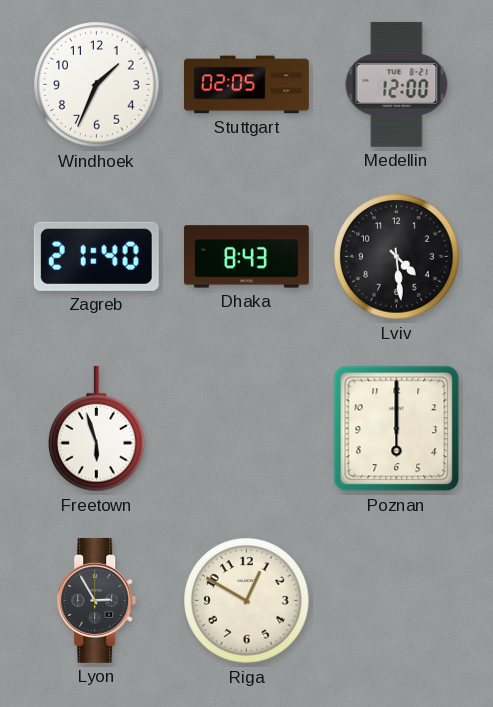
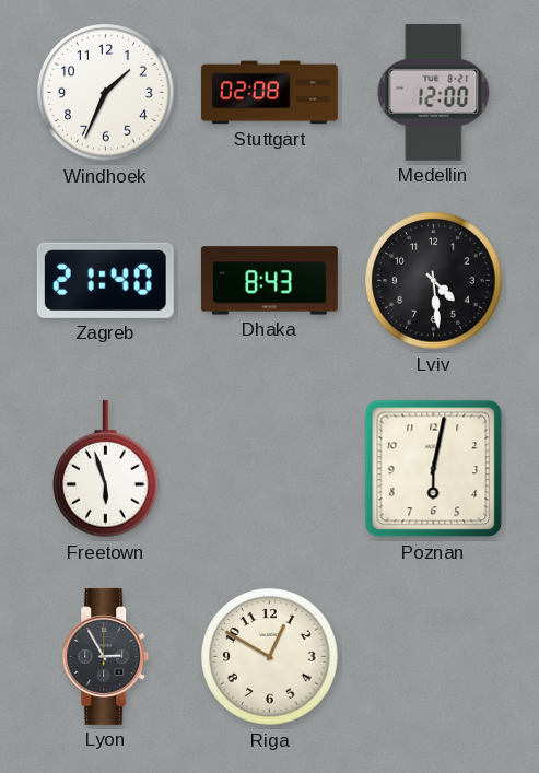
Stuttgart: 02:05 -> 02:08 (269, 93)
Poznan: 6:00 -> 6:02 (434, 469)
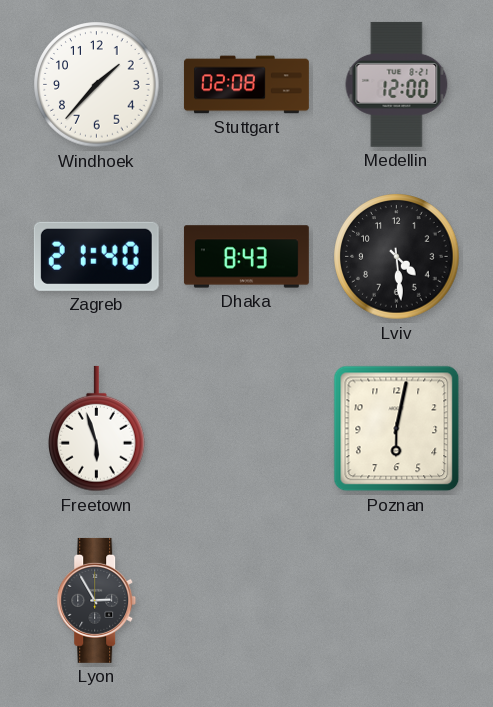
Windhoek: 1:34 -> 1:37 (97, 85)
Riga: 12:50 -> none (270, 657)
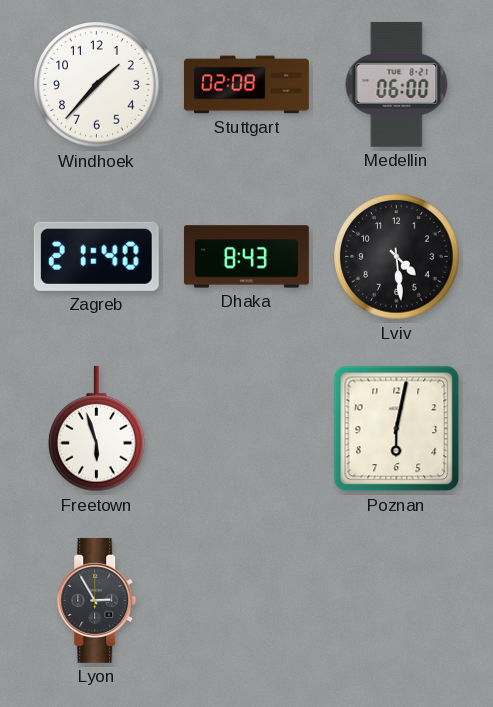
Medellin: 12:00 -> 06:00 (397, 84)
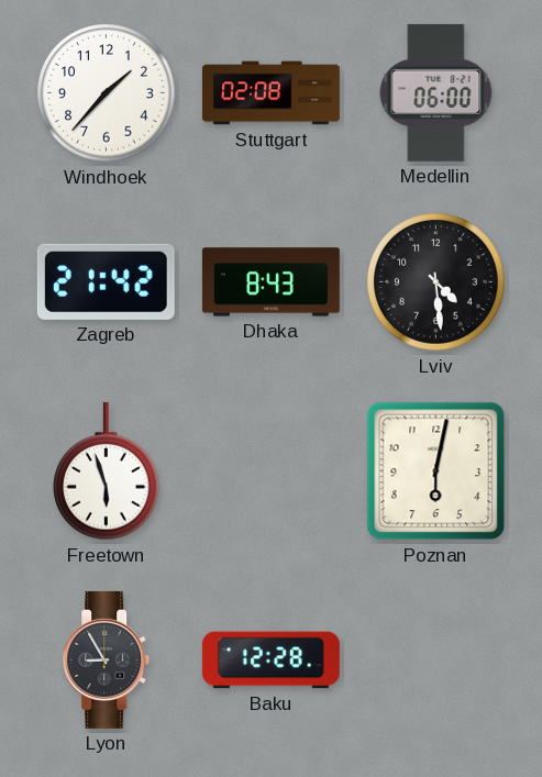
Zagreb: 21:40 -> 21:42 (106, 281)
Lyon: 2:55 -> 8:55 (107, 659)
Baku: none -> 12:28 (270, 661)
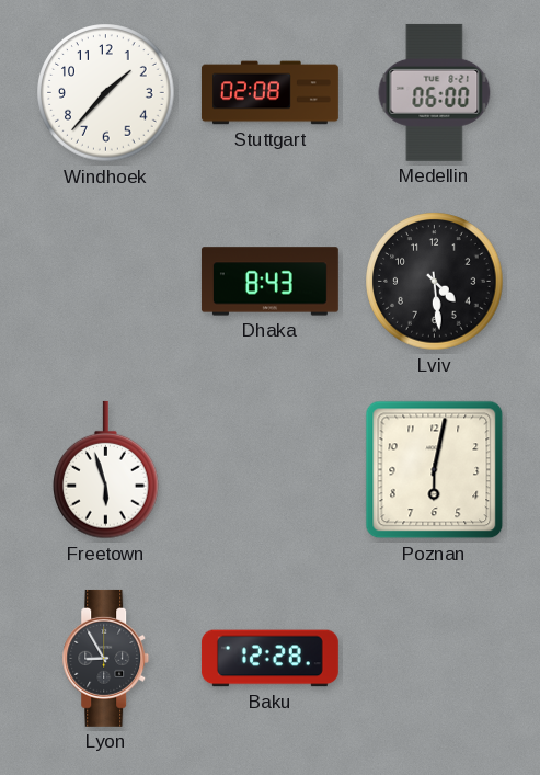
Zagreb: 21:42 -> none (106, 281)
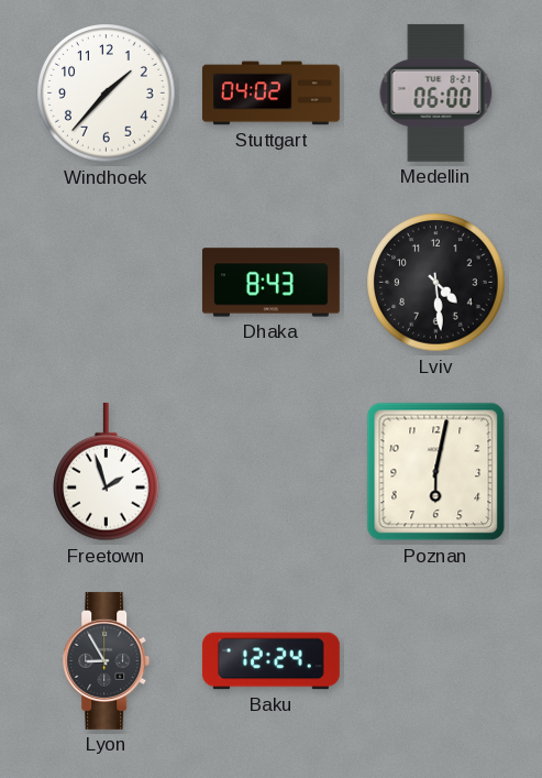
Stuttgart: 02:08 -> 04:02 (270, 94)
Freetown: 5:57 -> 1:57 (107, 472)
Baku: 12:28 -> 12:24 (270, 661)
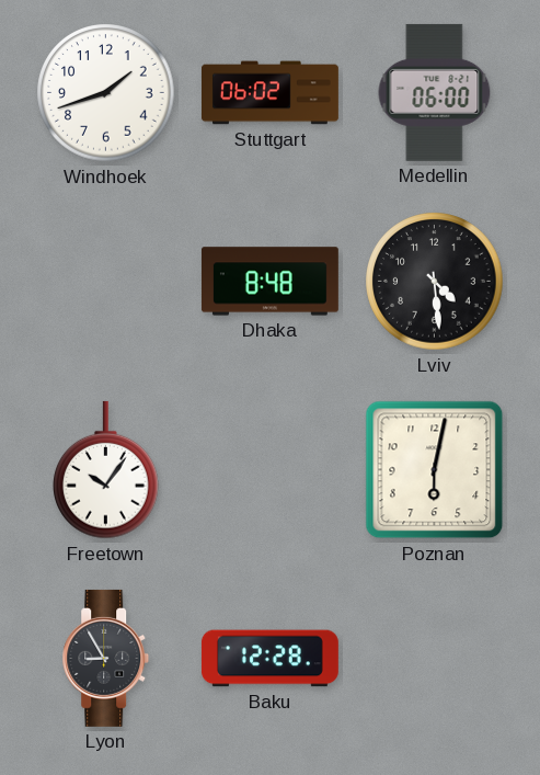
Windhoek: 1:37 -> 1:42 (106, 93)
Stuttgart: 04:02 -> 06:02 (269, 93)
Dhaka: 8:43 -> 8:48 (269, 282)
Freetown: 1:57 -> 10:06 (106, 470)
Baku: 12:24 -> 12:28 (269, 659)
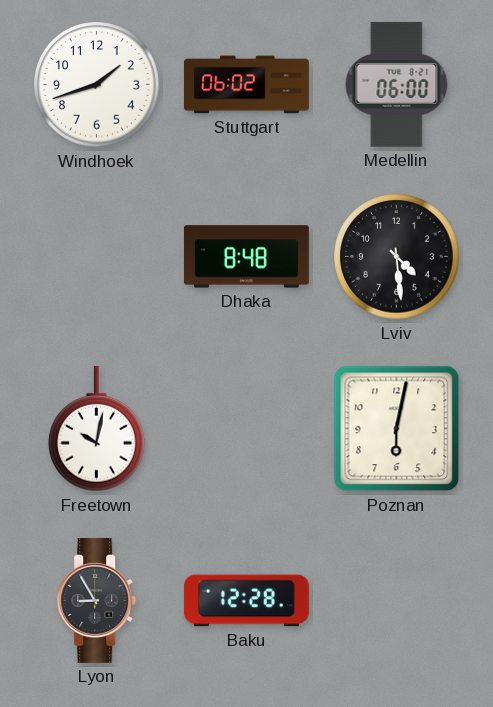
Freetown: 10:06 -> 10:02 (97, 429)
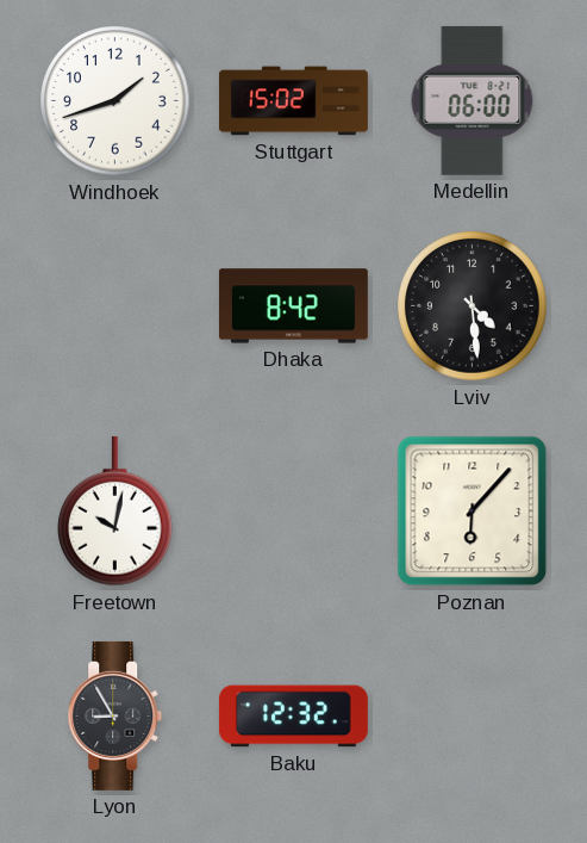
Stuttgart: 06:02 -> 15:02 (293, 101)
Dhaka: 8:48 -> 8:42 (293, 306)
Poznan: 6:02 -> 6:07 (473, 512)
Baku: 12:28 -> 12:32 (293, 717)
